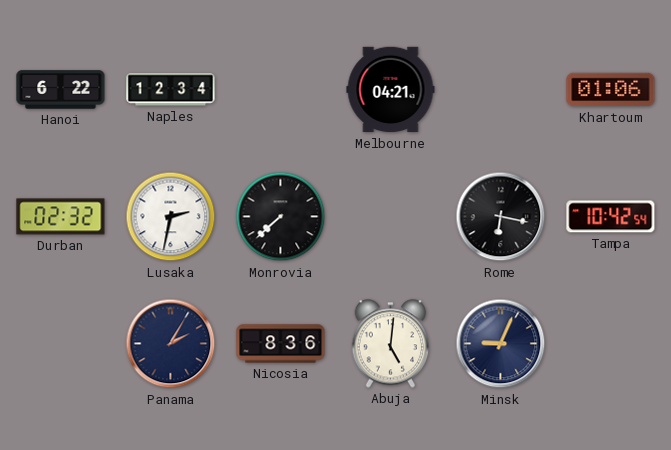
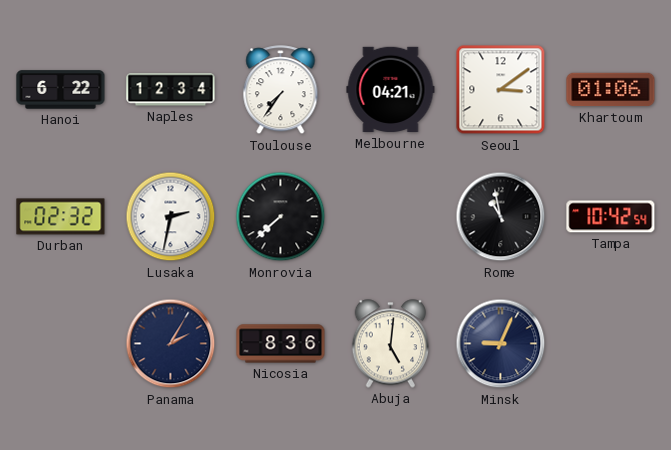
Toulouse: none -> 7:36 (281, 90)
Seoul: none -> 3:09 (501, 90)
Rome: 6:17 -> 10:58 (501, 217)
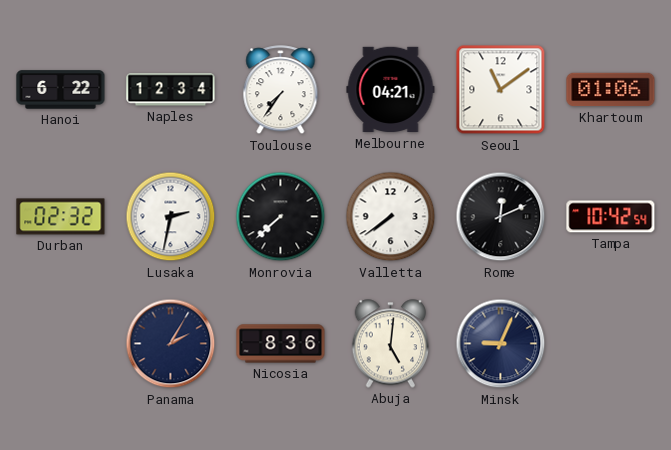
Seoul: 3:09 -> 11:09 (501, 90)
Valletta: none -> 7:39 (391, 217)
Rome: 10:58 -> 12:11 (501, 217)
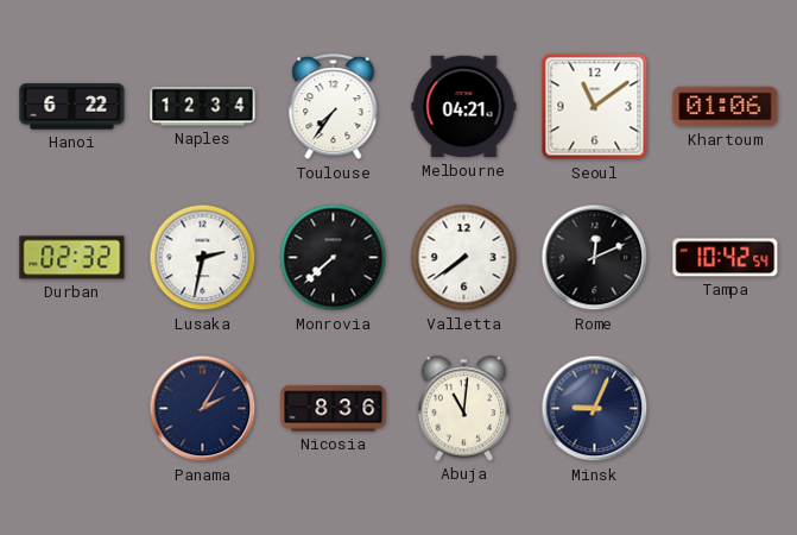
Abuja: 5:01 -> 11:01 (464, 409)
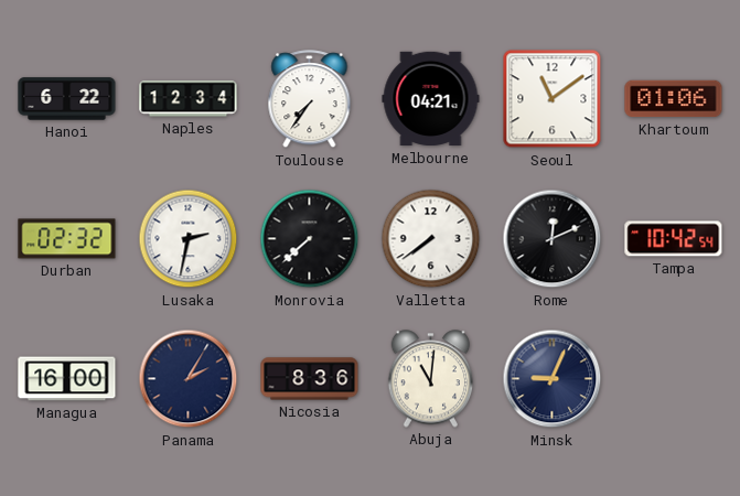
Managua: none -> 16:00 (67, 379)
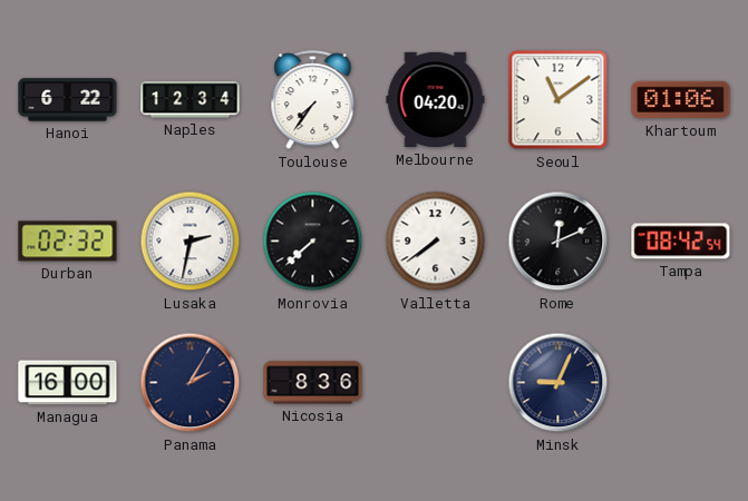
Melbourne: 04:21 -> 04:20 (436, 100)
Tampa: 10:42 -> 08:42 (681, 242)
Abuja: 11:01 -> none (431, 379)
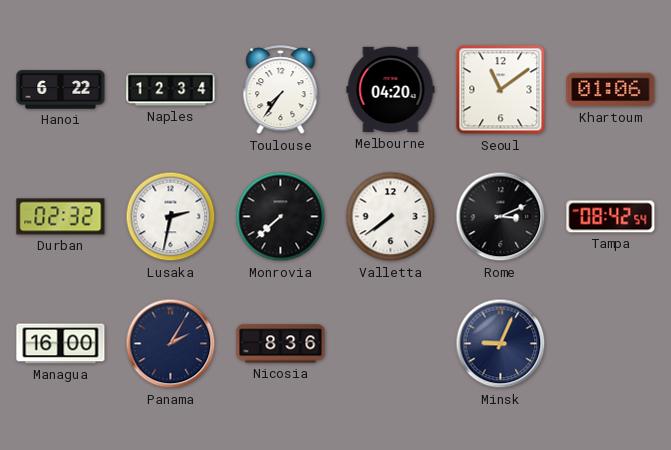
Rome: 12:11 -> 3:11 (501, 217)
